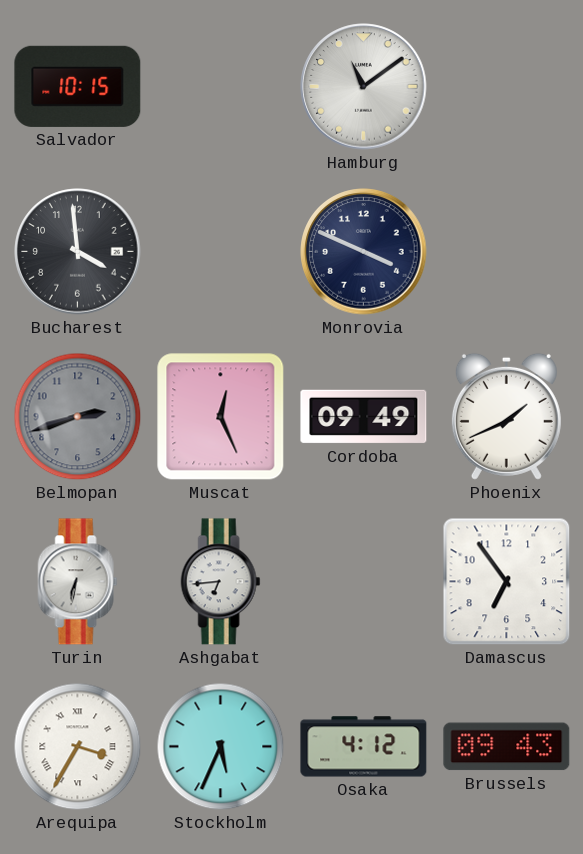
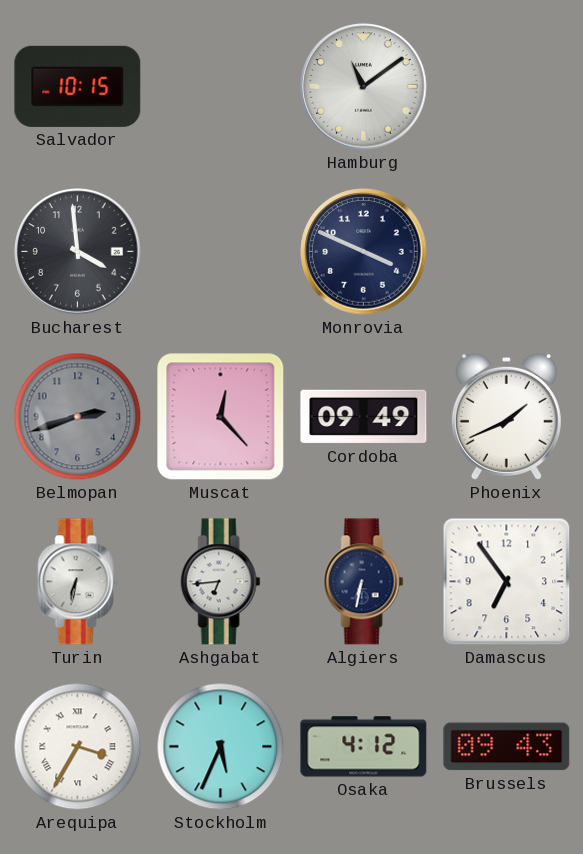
Muscat: 12:26 -> 12:23 (221, 417)
Algiers: none -> 6:32 (364, 582)
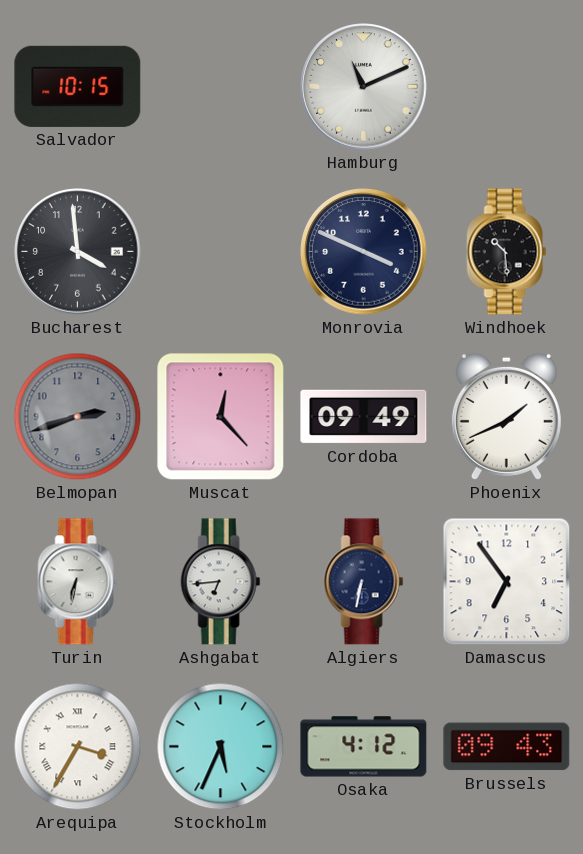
Hamburg: 11:09 -> 11:11 (364, 87)
Windhoek: none -> 10:29 (507, 252)
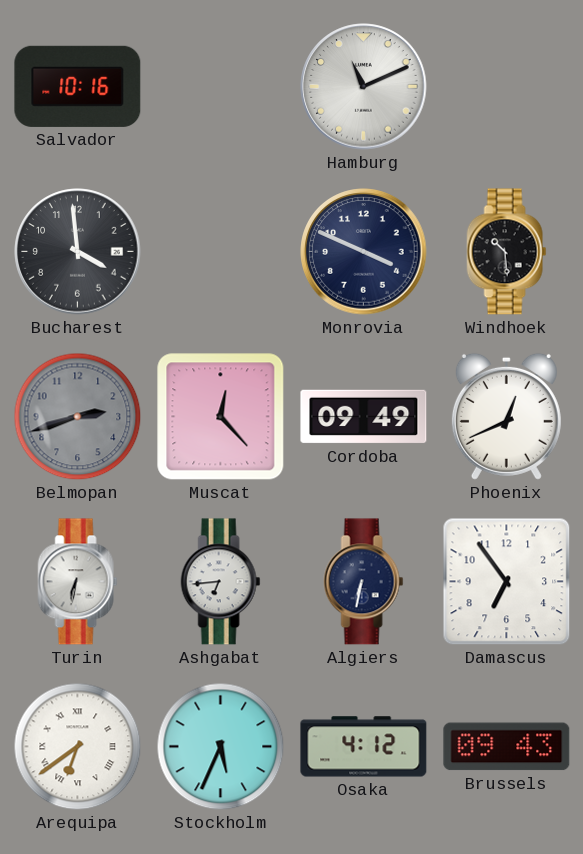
Salvador: 10:15 -> 10:16 (78, 86)
Phoenix: 1:41 -> 12:41 (506, 416)
Arequipa: 3:35 -> 6:39 (78, 747)
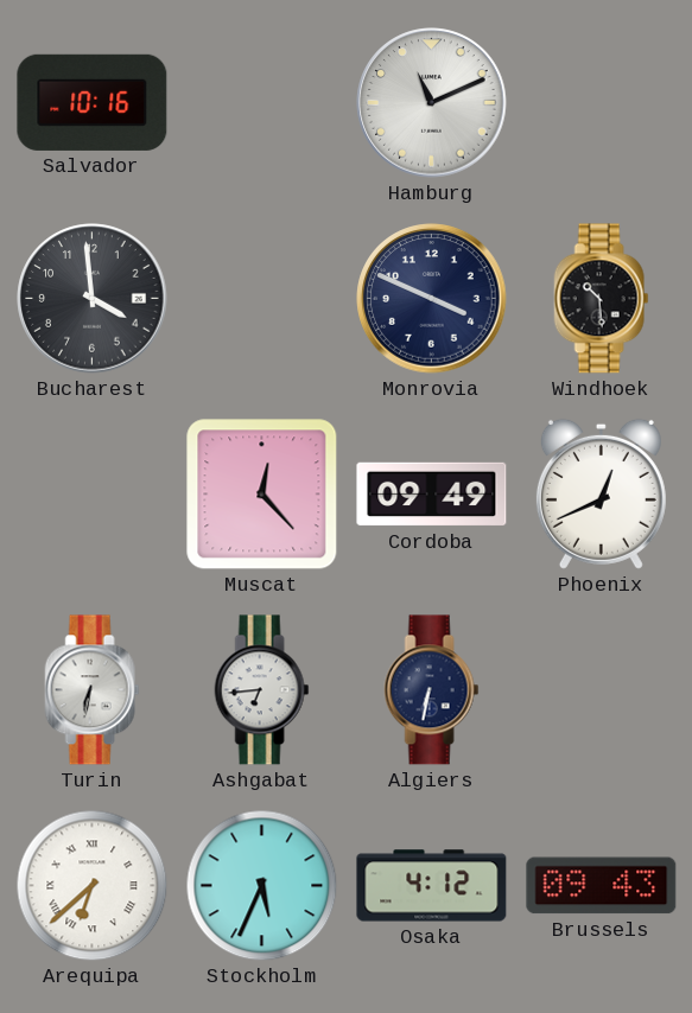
Belmopan: 2:42 -> none (78, 417)
Damascus: 6:54 -> none (507, 582)
Arequipa: 6:39 -> 6:38 (93, 886)
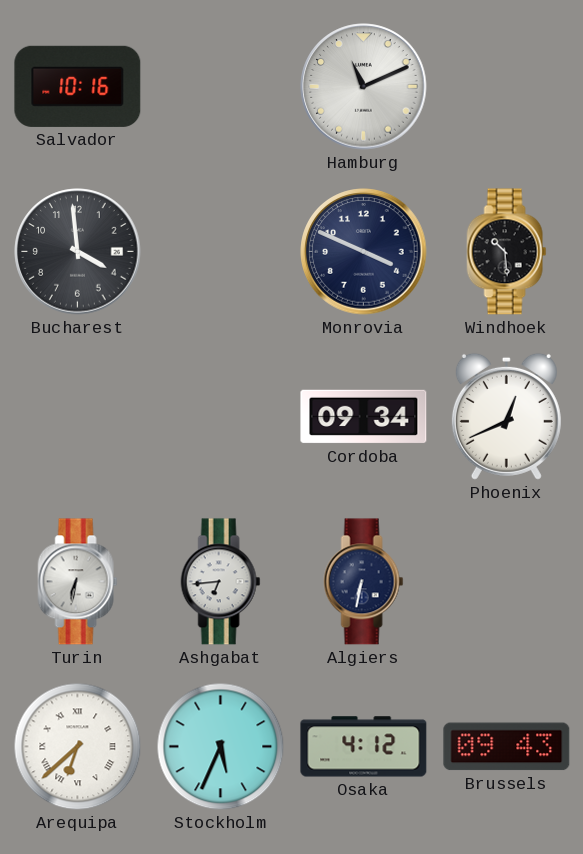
Muscat: 12:23 -> none (262, 495)
Cordoba: 09:49 -> 09:34 (364, 417)
